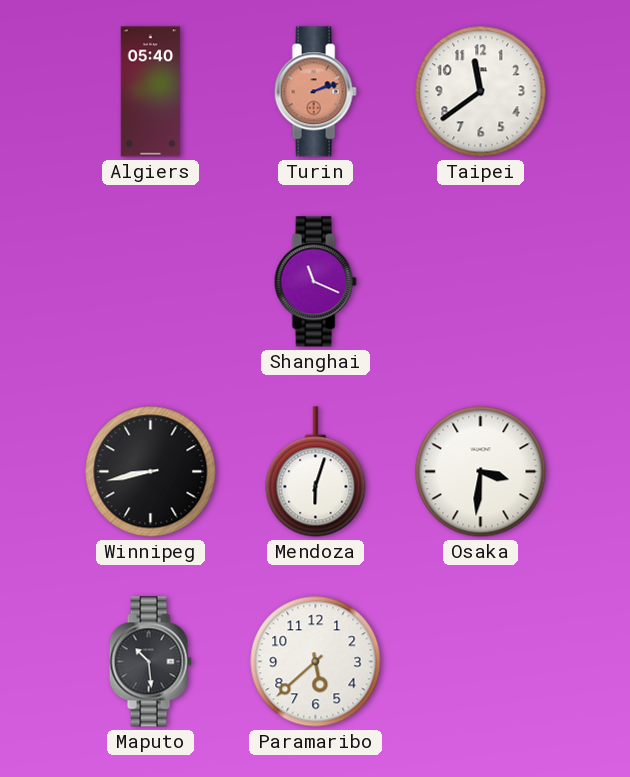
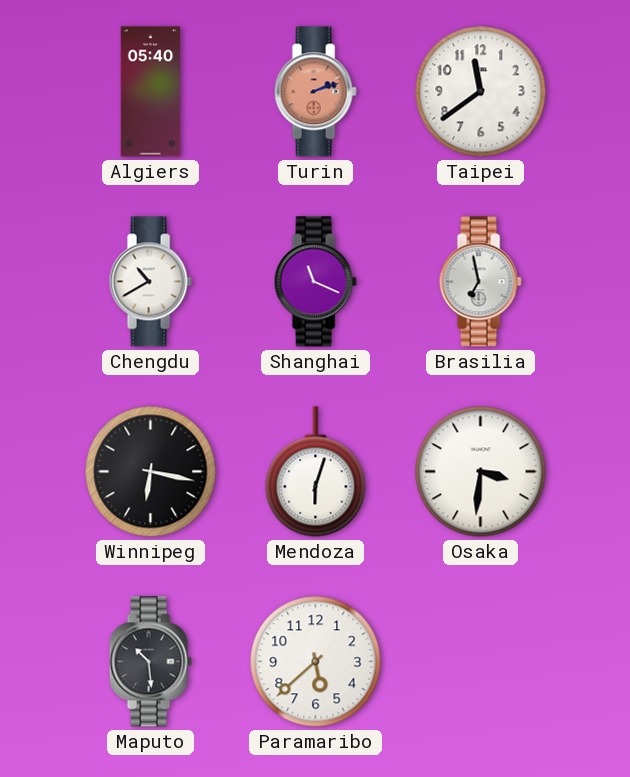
Chengdu: none -> 10:40 (150, 282)
Brasilia: none -> 6:58 (480, 282)
Winnipeg: 8:43 -> 6:17 (151, 472)
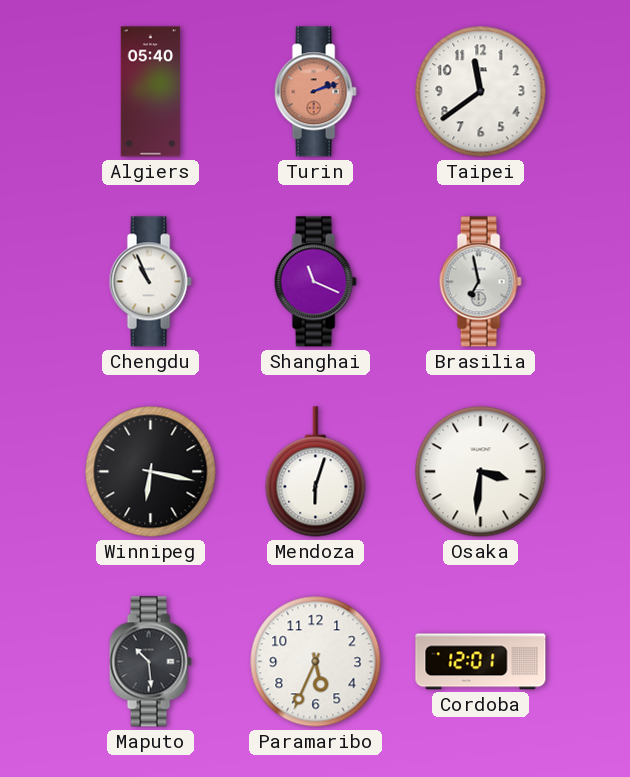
Chengdu: 10:40 -> 10:56 (150, 282)
Paramaribo: 5:38 -> 5:34 (316, 662)
Cordoba: none -> 12:01 (481, 662)
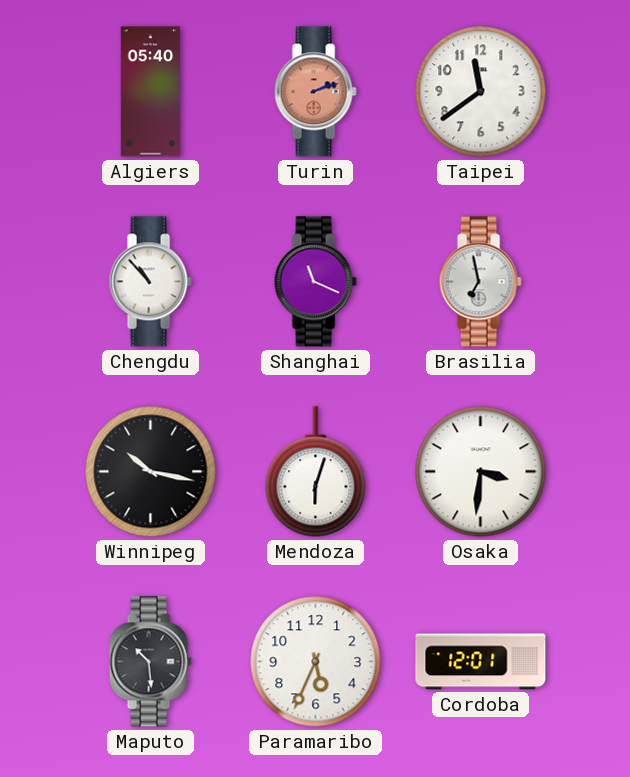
Chengdu: 10:56 -> 10:53 (150, 282)
Winnipeg: 6:17 -> 10:17 (151, 472)
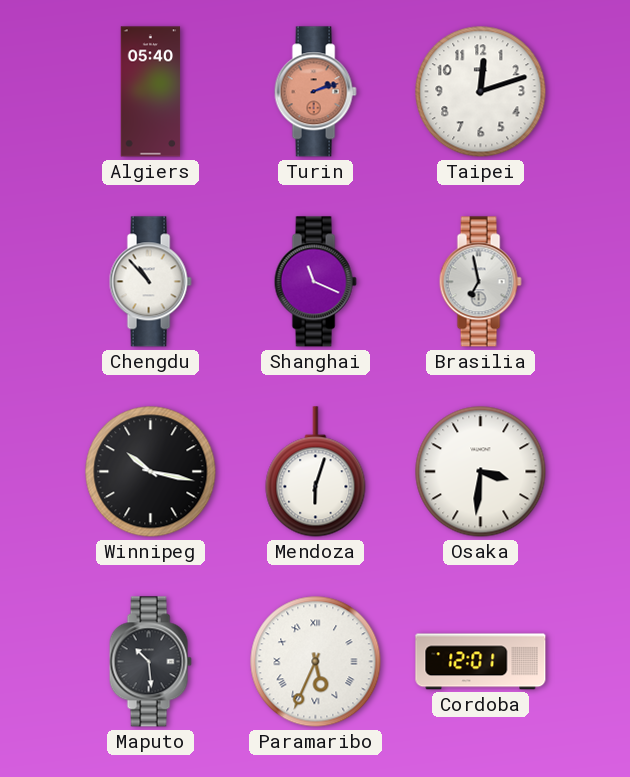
Taipei: 11:39 -> 12:12 (481, 92)
Paramaribo numerals: Arabic -> Roman (316, 662)
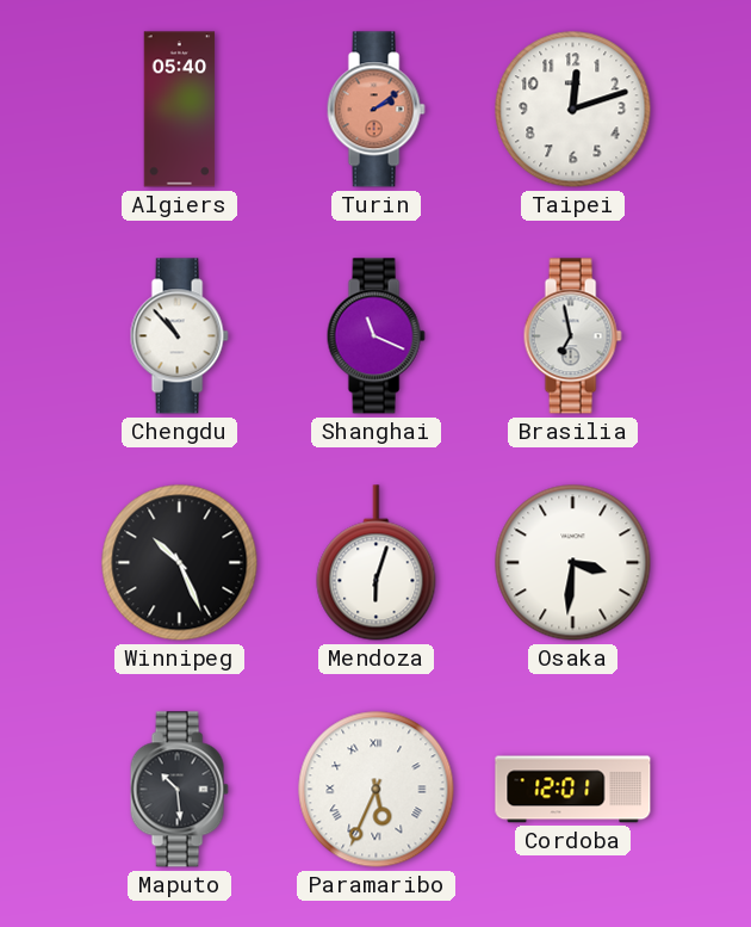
Turin: 2:12 -> 2:09 (375, 110)
Winnipeg: 10:17 -> 10:26 (180, 563)
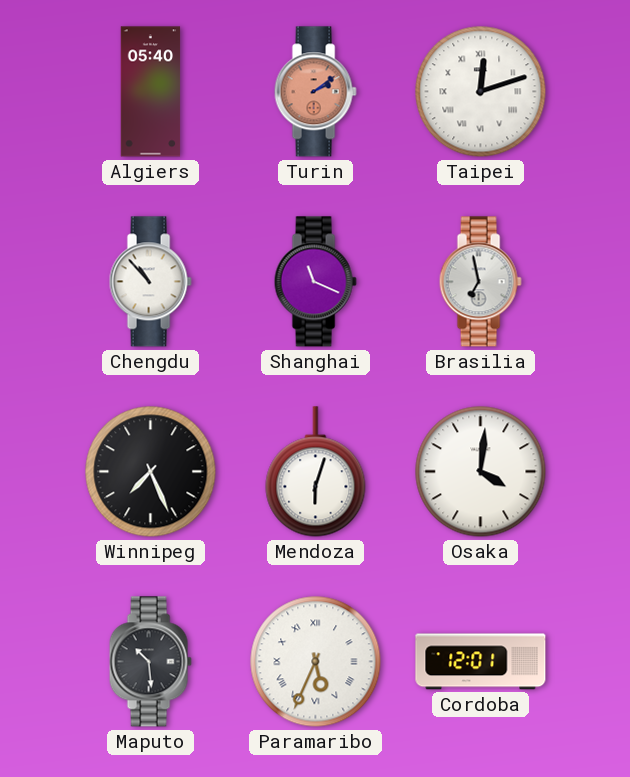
Taipei numerals: Arabic -> Roman (481, 92)
Winnipeg: 10:26 -> 7:26 (151, 472)
Osaka: 3:31 -> 4:01 (481, 472)
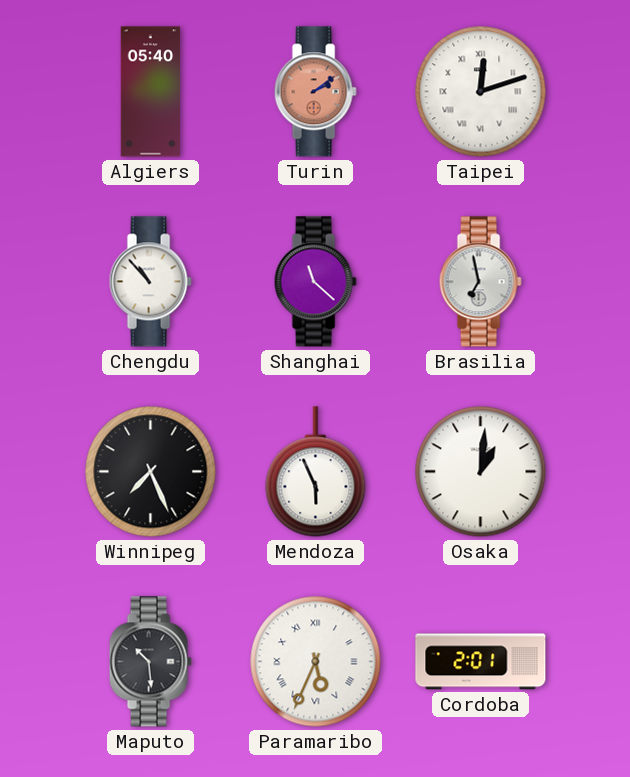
Shanghai: 11:19 -> 11:22 (315, 282)
Mendoza: 6:03 -> 5:56 (316, 472)
Osaka: 4:01 -> 1:01 (481, 472)
Cordoba: 12:01 -> 2:01 (481, 662)
